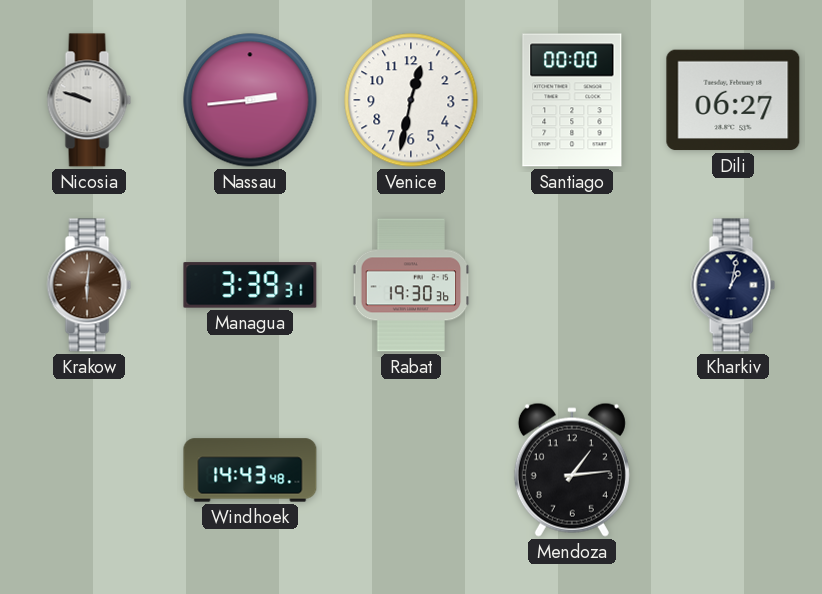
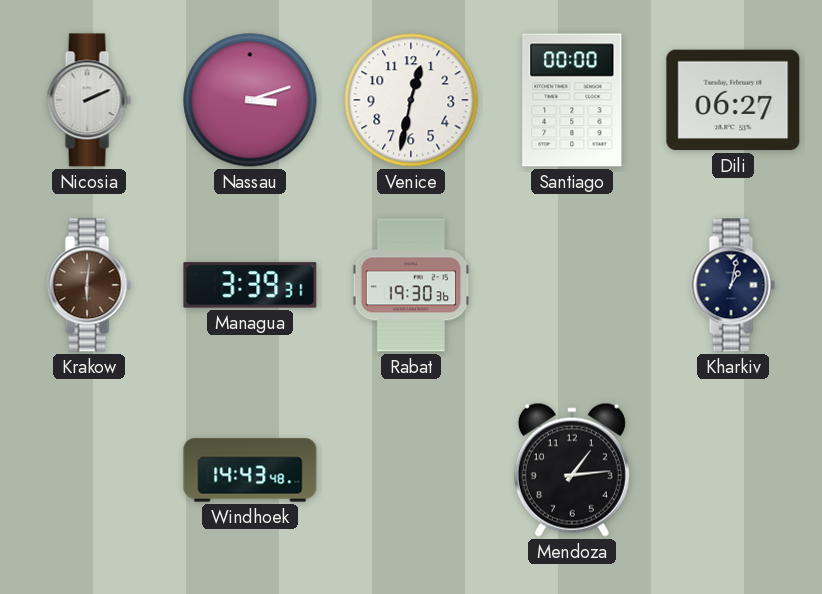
Nicosia: 9:48 -> 2:11 (89, 100)
Nassau: 2:44 -> 3:12 (250, 100)
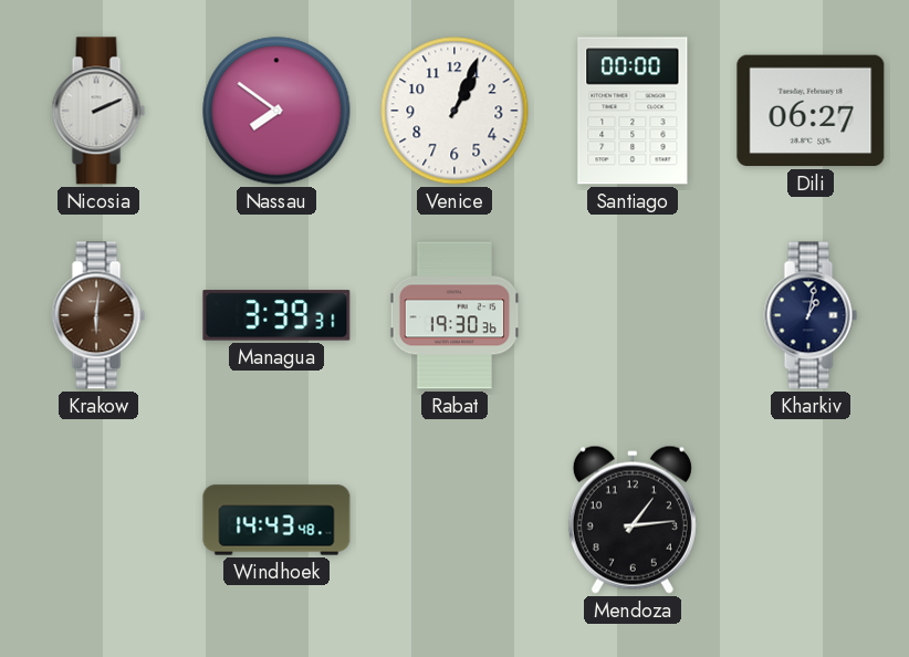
Nassau: 3:12 -> 7:51 (276, 111)
Venice: 12:32 -> 1:04 (454, 111)
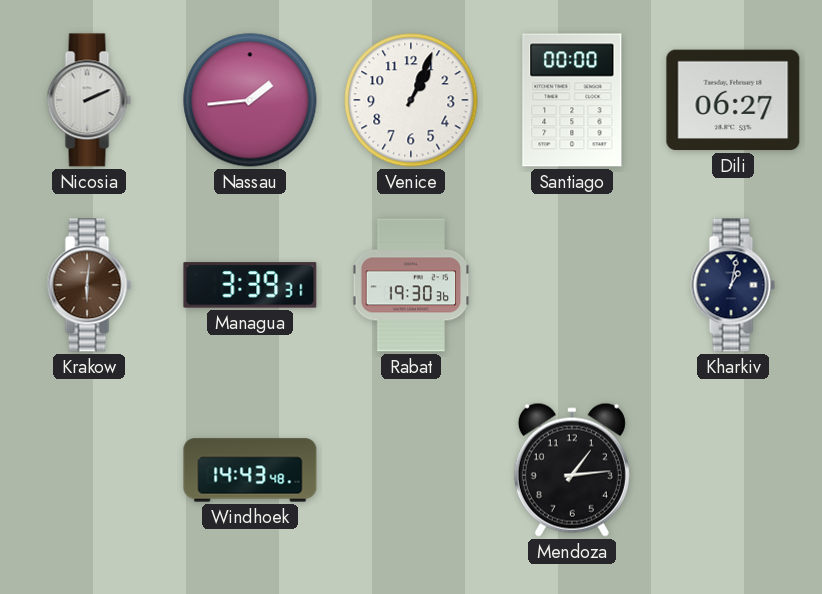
Nassau: 7:51 -> 1:44 (250, 100)
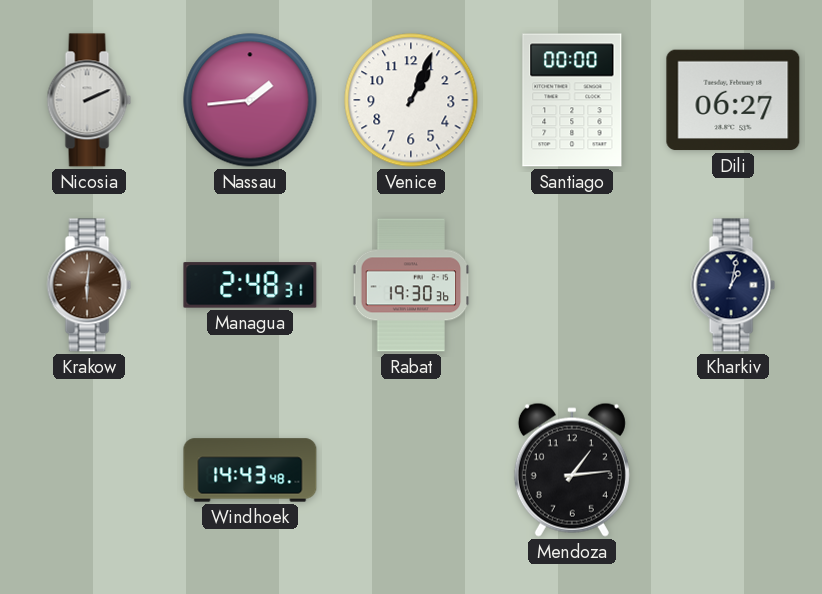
Managua: 3:39 -> 2:48 (250, 285)
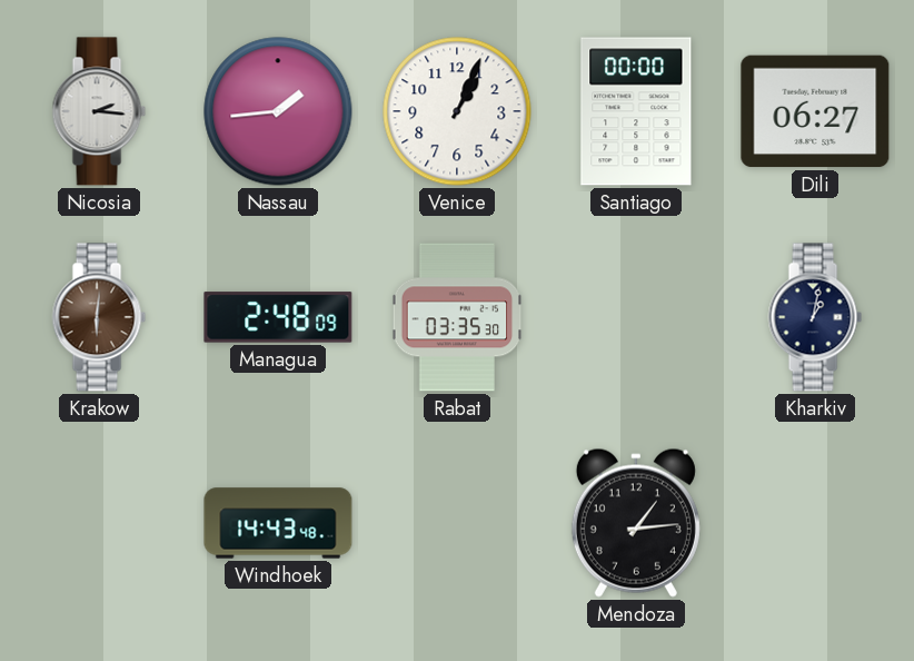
Nicosia: 2:11 -> 2:16 (99, 111)
Managua: 2:48:31 -> 2:48:09 (278, 317)
Rabat: 19:30 -> 03:35 (457, 317)
